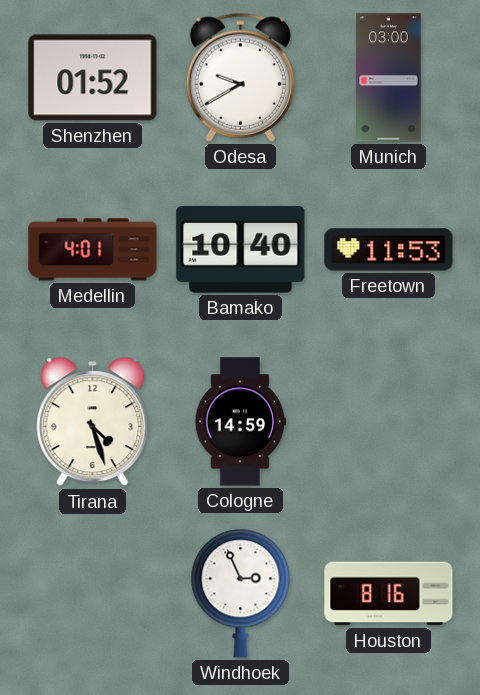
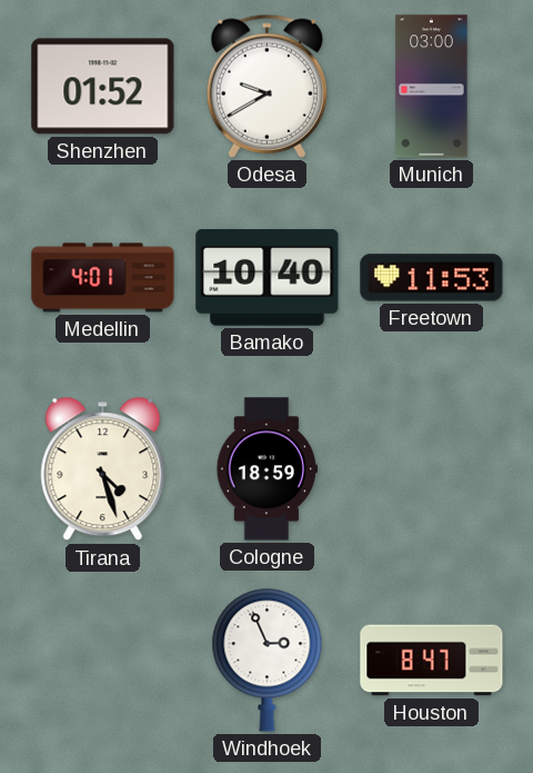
Cologne: 14:59 -> 18:59 (266, 469)
Houston: 8:16 -> 8:47 (432, 661)
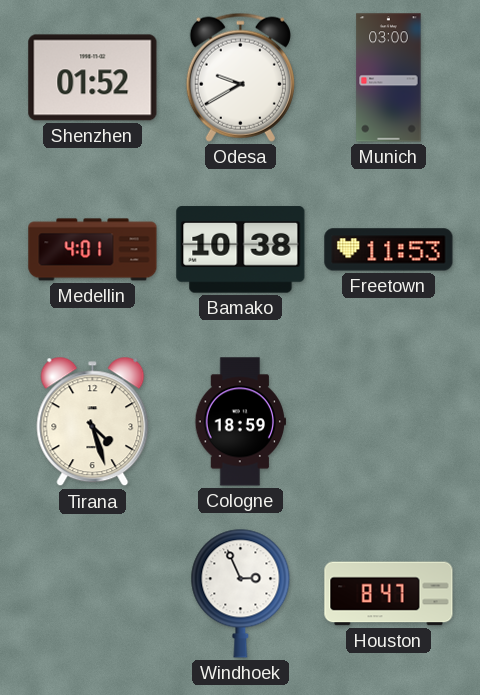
Bamako: 10:40 -> 10:38 (241, 250)
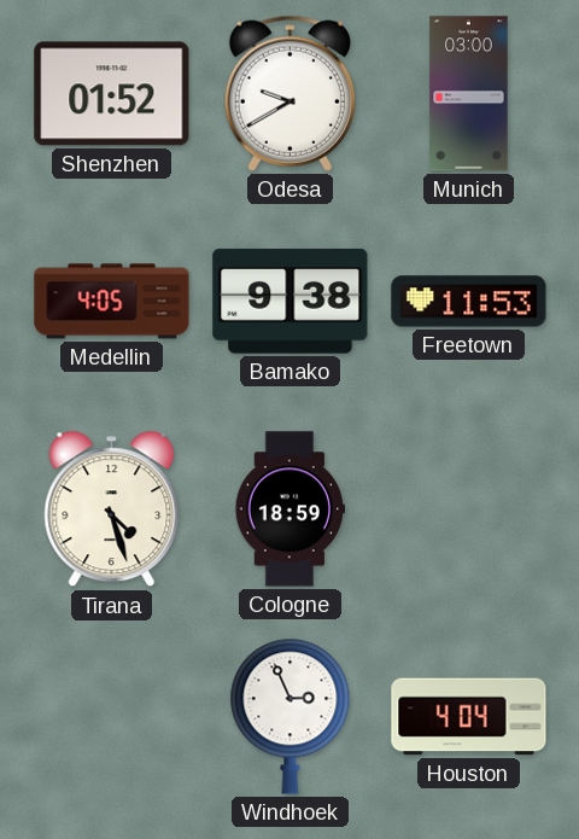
Medellin: 4:01 -> 4:05 (112, 302)
Bamako: 10:38 -> 9:38 (291, 302)
Houston: 8:47 -> 4:04 (469, 717)
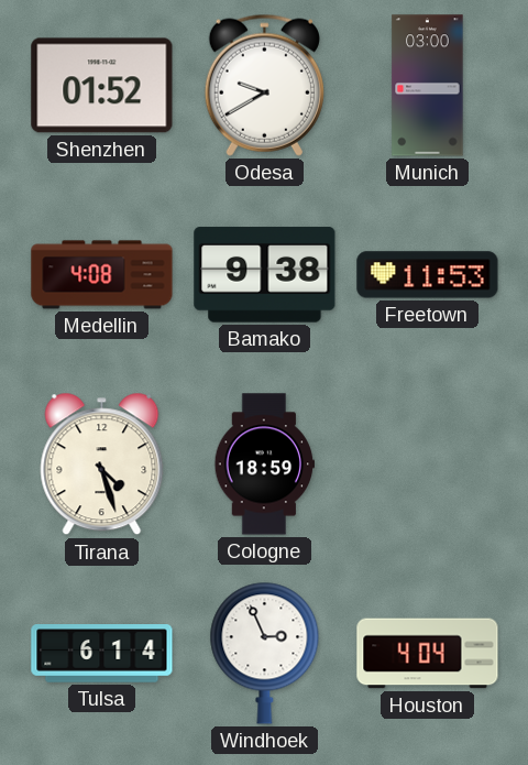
Medellin: 4:05 -> 4:08 (102, 275)
Tulsa: none -> 6:14 (102, 654)
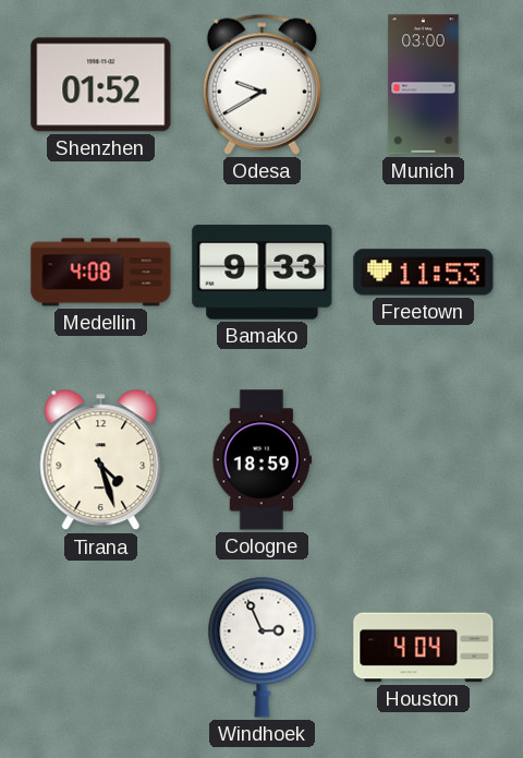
Bamako: 9:38 -> 9:33 (263, 273)
Tulsa: 6:14 -> none (102, 654)
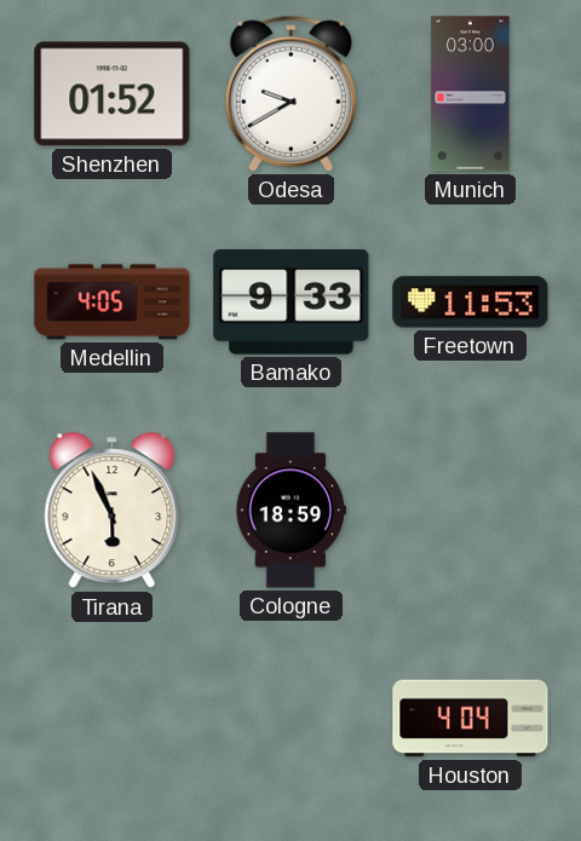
Medellin: 4:08 -> 4:05 (113, 303)
Tirana: 4:27 -> 5:56 (113, 511)
Windhoek: 2:56 -> none (263, 647)
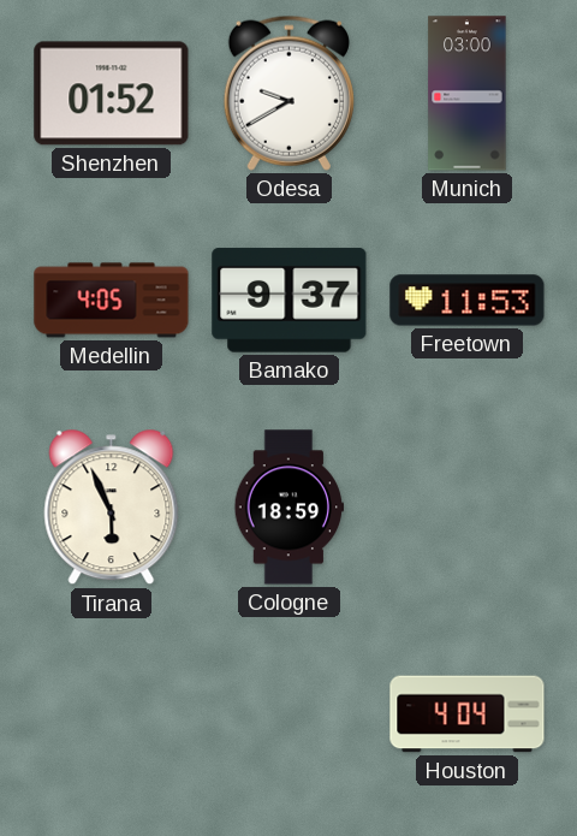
Bamako: 9:33 -> 9:37 (290, 301)
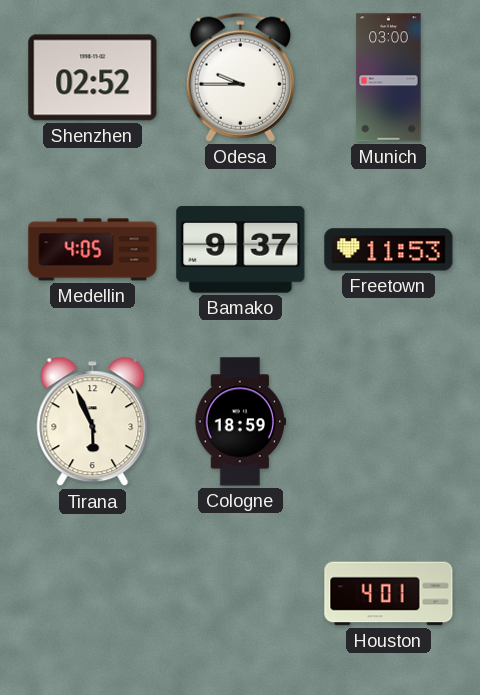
Shenzhen: 01:52 -> 02:52 (93, 78)
Odesa: 9:40 -> 9:45 (240, 77)
Houston: 4:04 -> 4:01 (389, 594)
